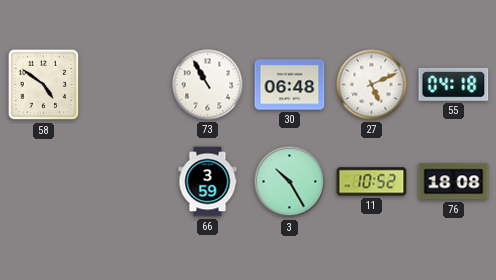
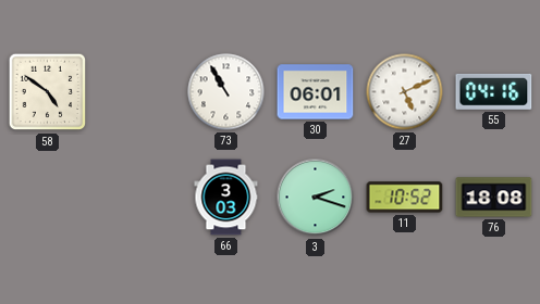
30: 06:48 -> 06:01 (316, 92)
55: 04:18 -> 04:16 (494, 91)
66: 3:59 -> 3:03 (226, 198)
3: 10:25 -> 2:18 (316, 198)
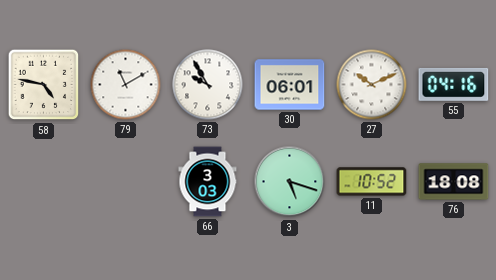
58: 4:51 -> 4:47 (44, 85)
79: none -> 11:10 (126, 85)
73: 10:55 -> 9:55 (208, 85)
27: 5:11 -> 10:11 (372, 85)
3: 2:18 -> 5:18 (290, 182)
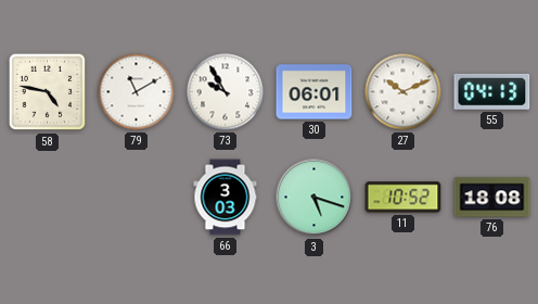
55: 04:16 -> 04:13 (492, 91)
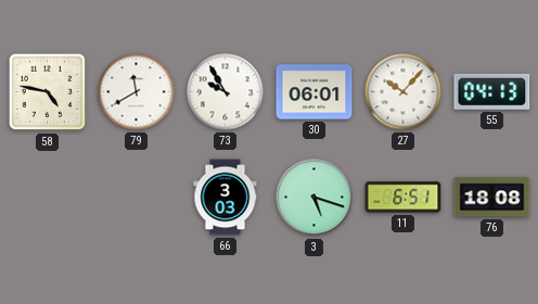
79: 11:10 -> 11:40 (137, 92)
27: 10:11 -> 10:07 (403, 92)
11: 10:52 -> 6:51 (403, 198)
